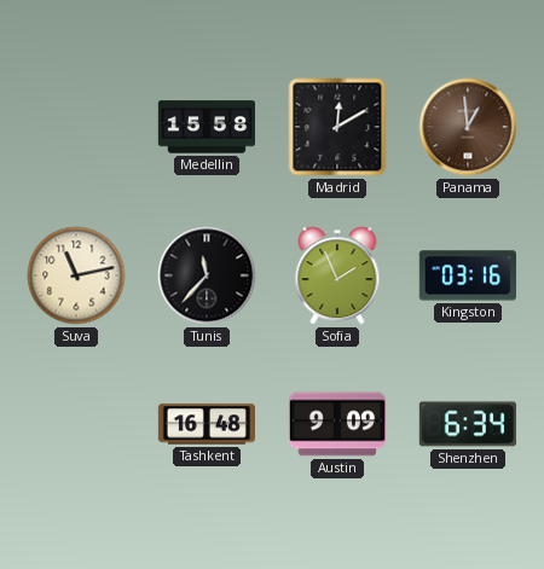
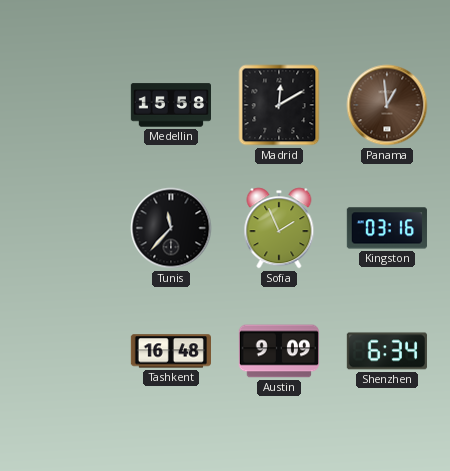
Suva: 11:13 -> none (76, 275)
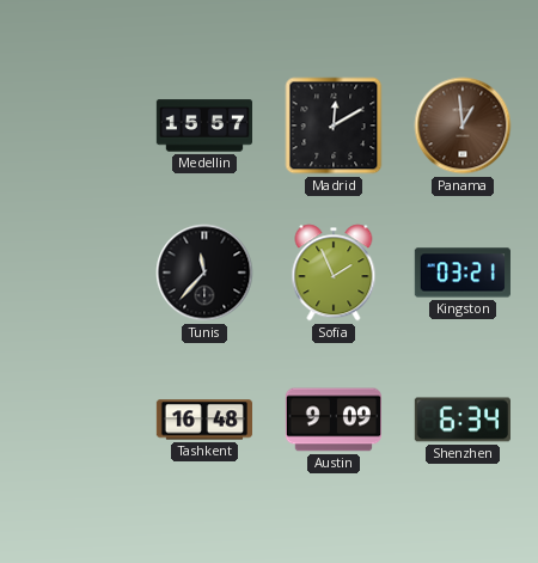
Medellin: 15:58 -> 15:57 (203, 126)
Kingston: 03:16 -> 03:21 (461, 273)
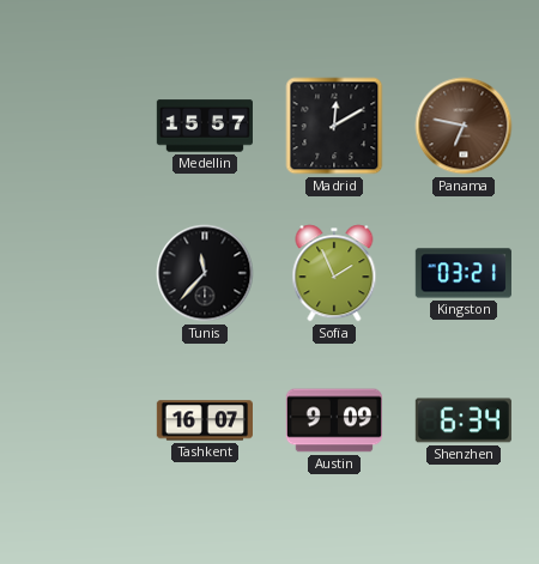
Panama: 12:59 -> 6:47 (464, 126)
Tashkent: 16:48 -> 16:07 (204, 420)
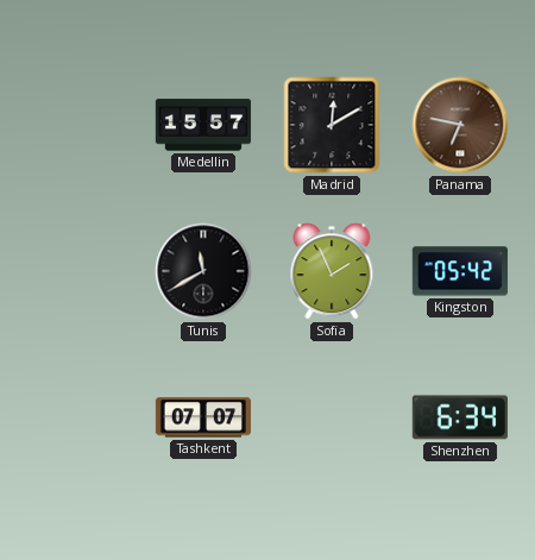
Tunis: 11:37 -> 11:40 (203, 271)
Kingston: 03:21 -> 05:42 (459, 271)
Tashkent: 16:07 -> 07:07 (202, 417)
Austin: 9:09 -> none (333, 420)
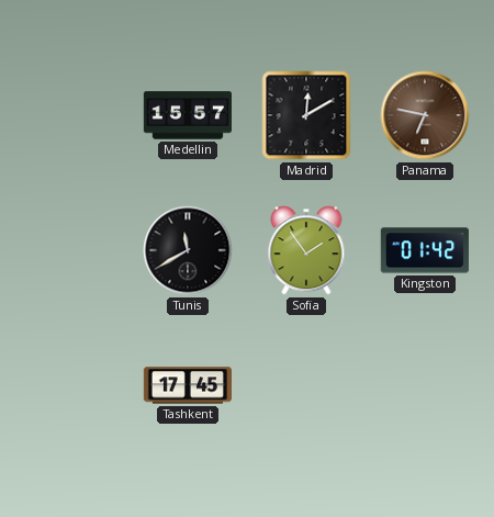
Sofia: 1:56 -> 1:54 (306, 250)
Kingston: 05:42 -> 01:42 (424, 250)
Tashkent: 07:07 -> 17:45 (187, 385)
Shenzhen: 6:34 -> none (460, 417)
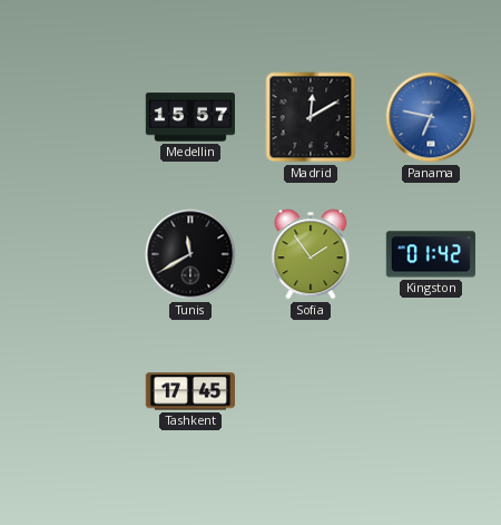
Panama dial: brown -> blue (431, 117)
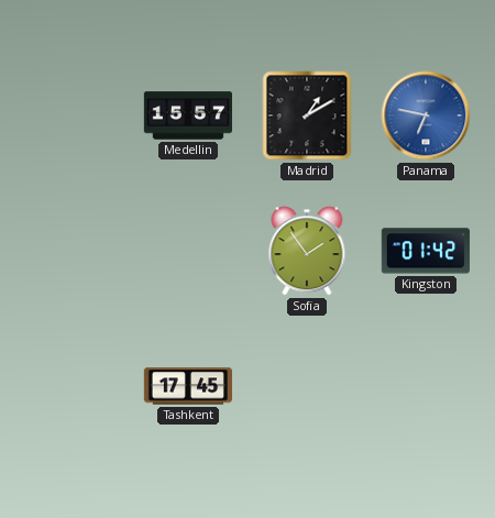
Madrid: 12:10 -> 1:10 (307, 115)
Tunis: 11:40 -> none (190, 254)
